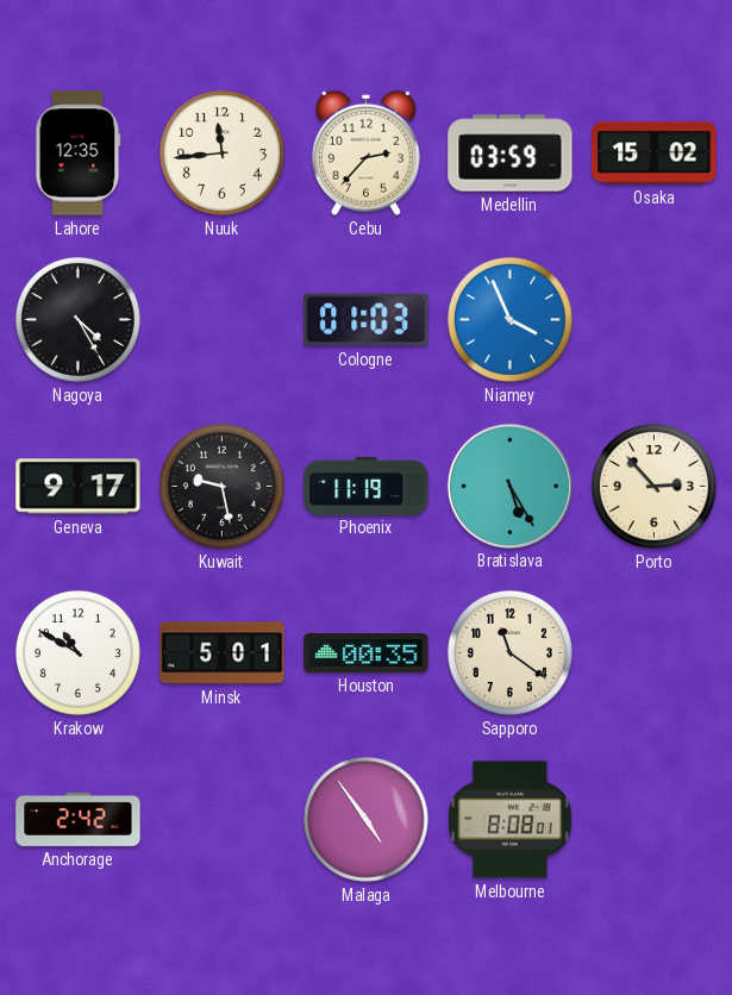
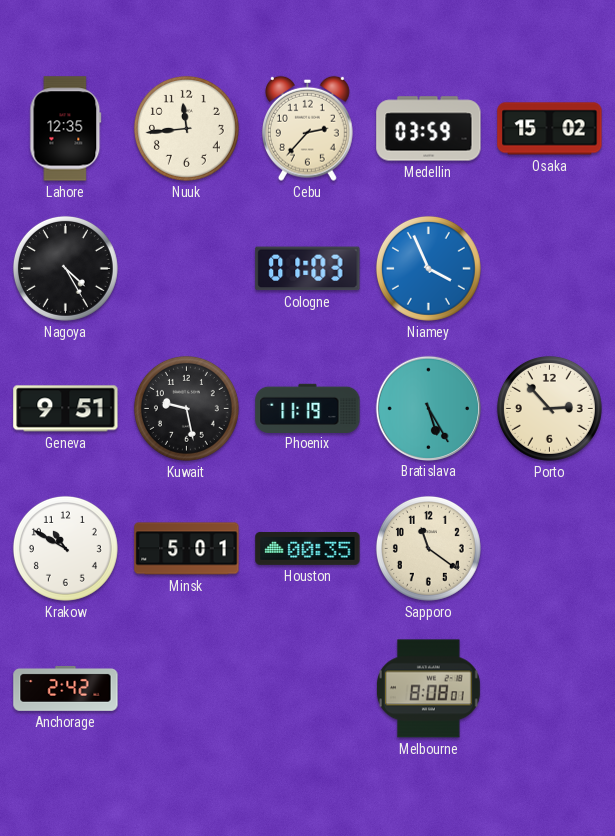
Geneva: 9:17 -> 9:51 (66, 409)
Malaga: 4:54 -> none (365, 819)
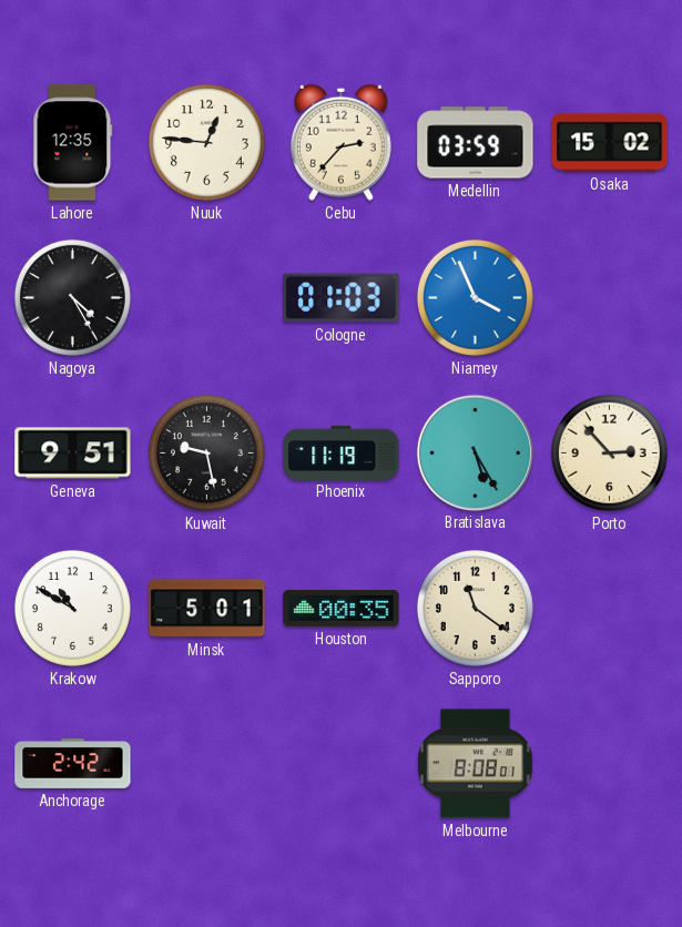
Nuuk: 11:44 -> 12:46 (206, 142)
